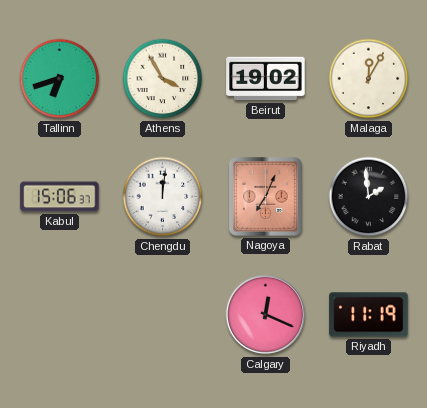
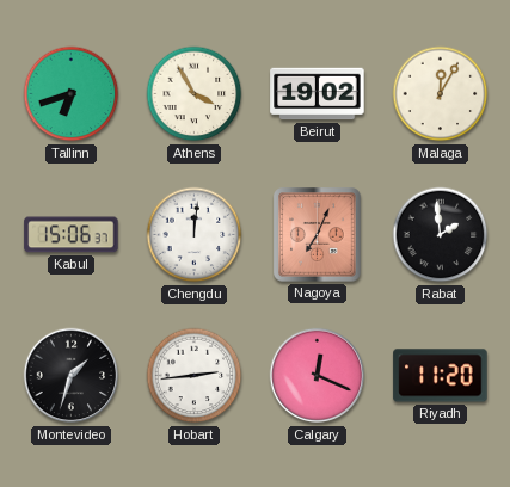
Montevideo: none -> 1:33 (72, 376)
Hobart: none -> 2:44 (195, 376)
Riyadh: 11:19 -> 11:20 (441, 376)
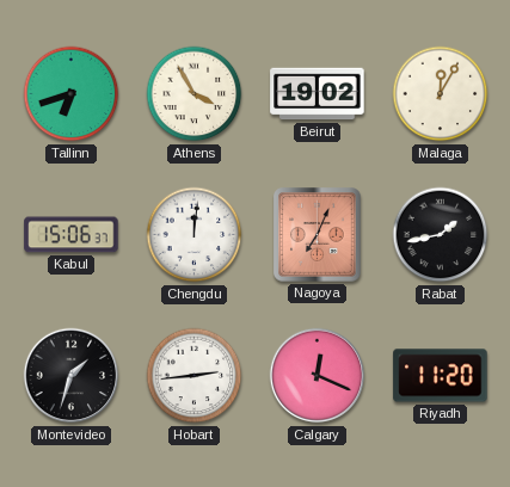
Rabat: 1:59 -> 1:43 (441, 235)
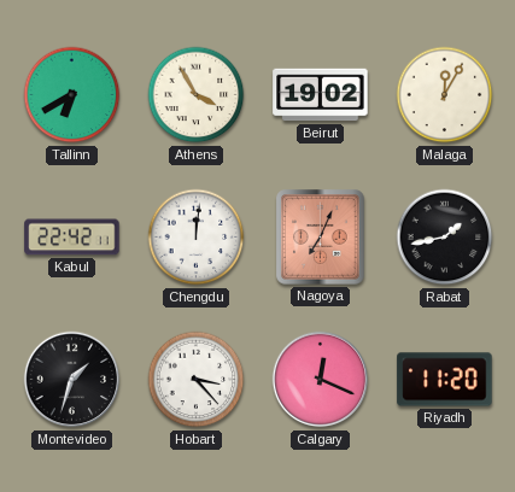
Tallinn: 6:42 -> 6:40 (72, 95)
Kabul: 15:06 -> 22:42 (72, 238)
Hobart: 2:44 -> 3:23 (197, 380)
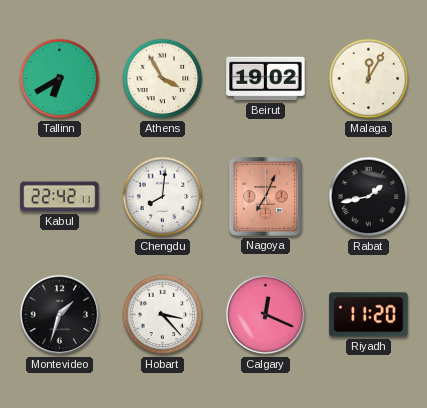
Chengdu: 12:01 -> 8:01 (163, 197)
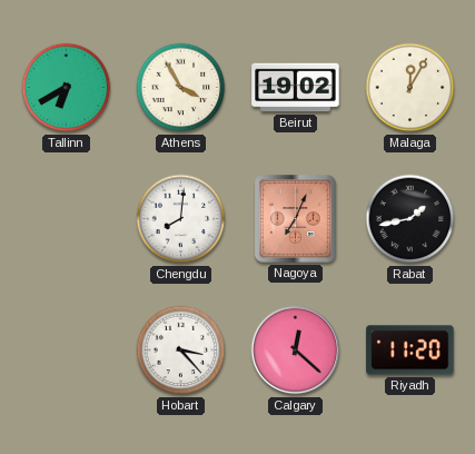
Kabul: 22:42 -> none (60, 197)
Montevideo: 1:33 -> none (60, 315)
Calgary: 12:19 -> 12:22 (296, 351)
